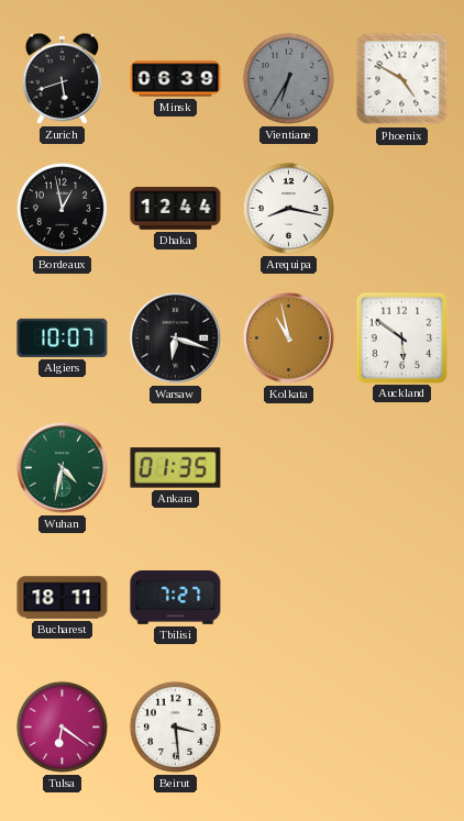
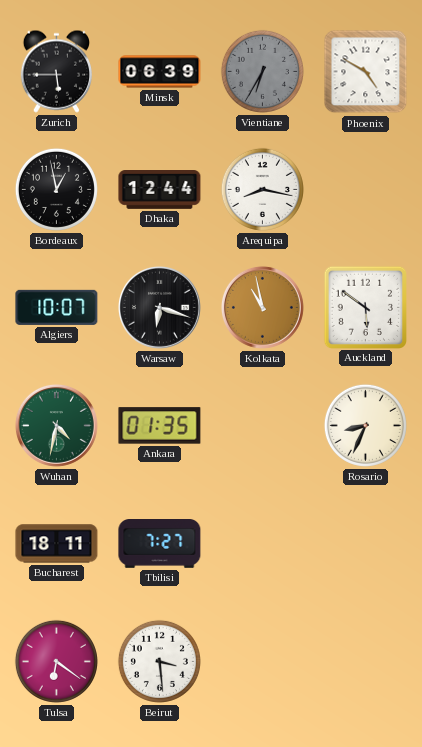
Zurich: 5:42 -> 5:45 (56, 71)
Rosario: none -> 8:34 (365, 425)
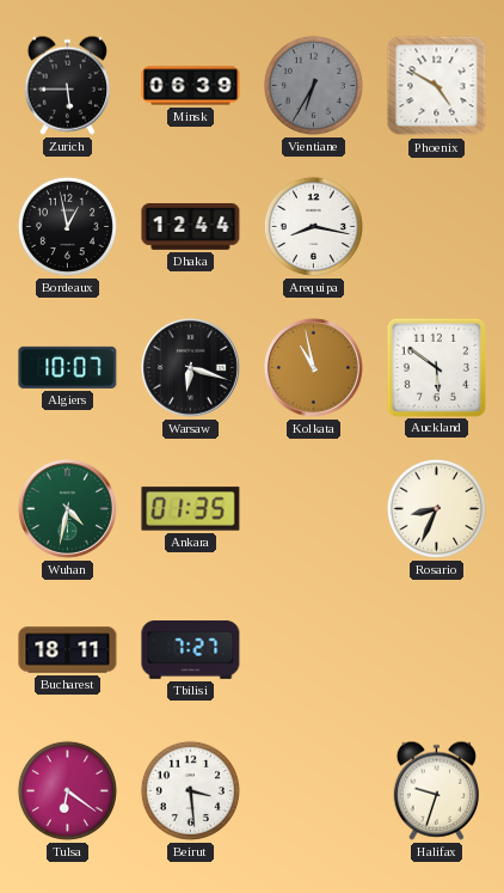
Halifax: none -> 9:33 (436, 790)
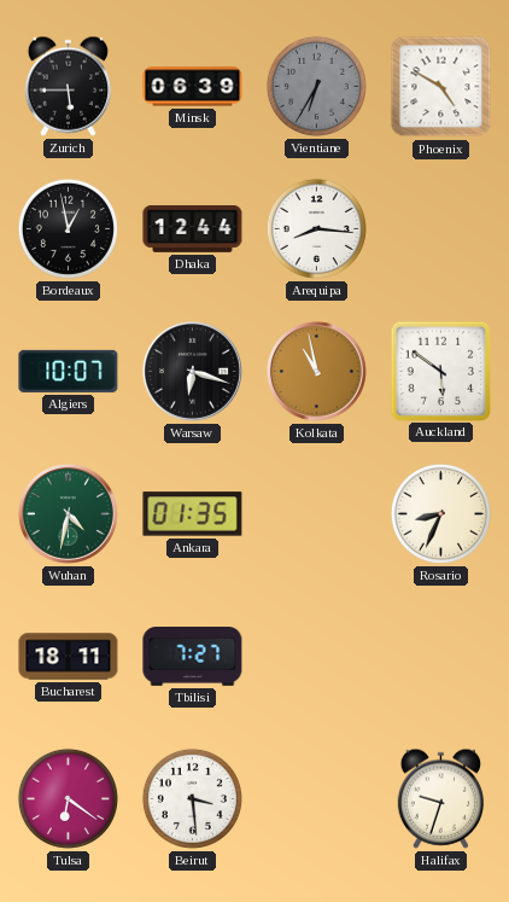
Arequipa: 8:17 -> 8:16 (316, 228)
